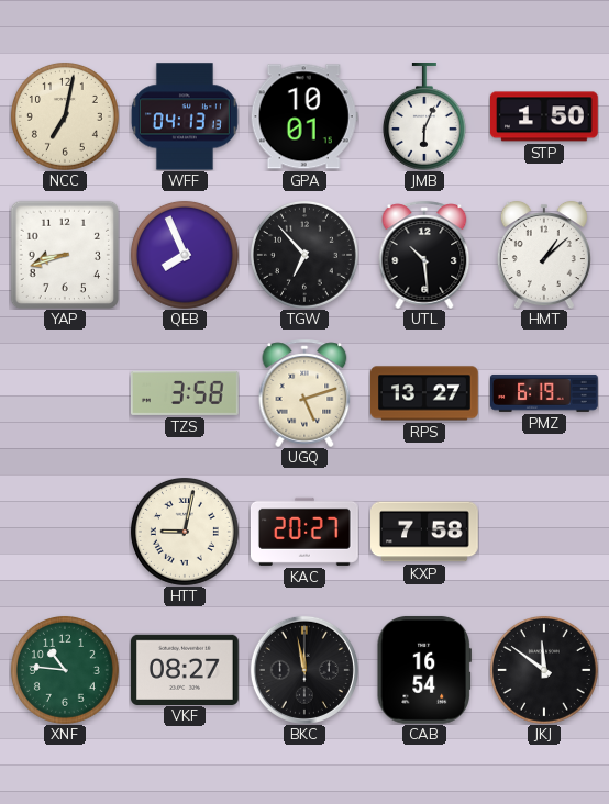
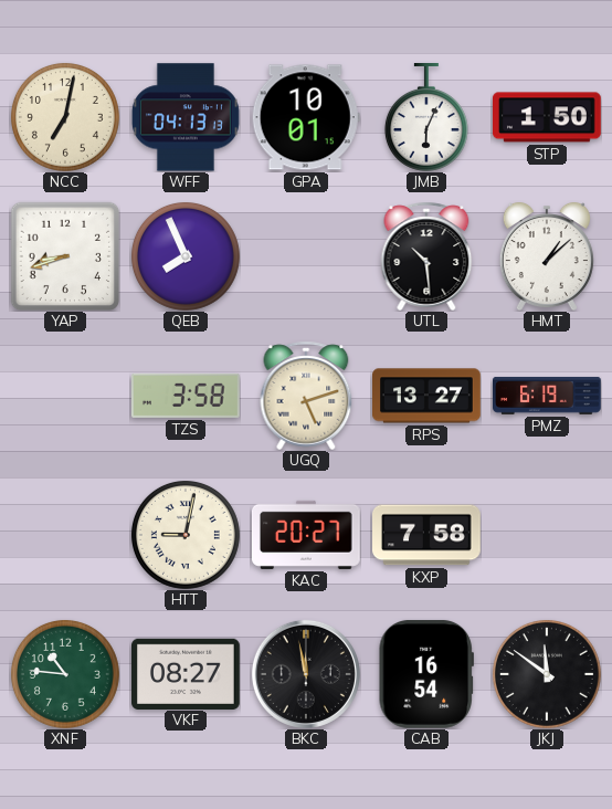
TGW: 6:53 -> none (304, 255)
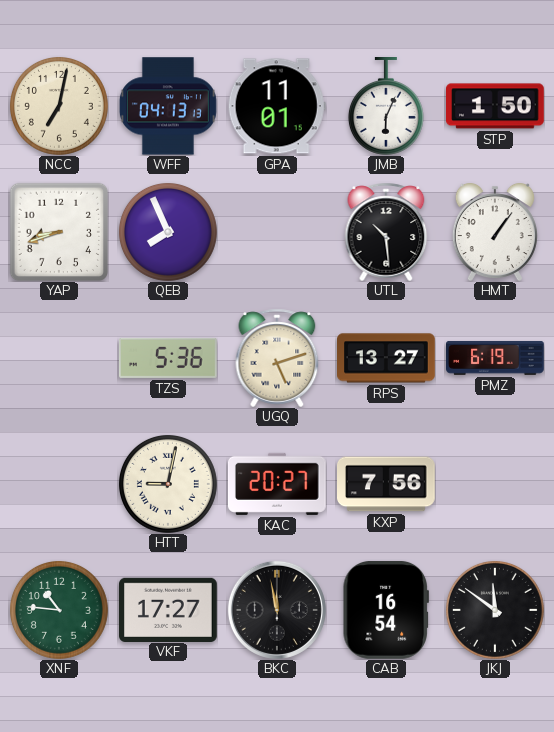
GPA: 10:01 -> 11:01 (277, 106)
HMT: 1:08 -> 1:06 (495, 232)
TZS: 3:58 -> 5:36 (168, 358)
KXP: 7:58 -> 7:56 (387, 484)
VKF: 08:27 -> 17:27 (169, 609)
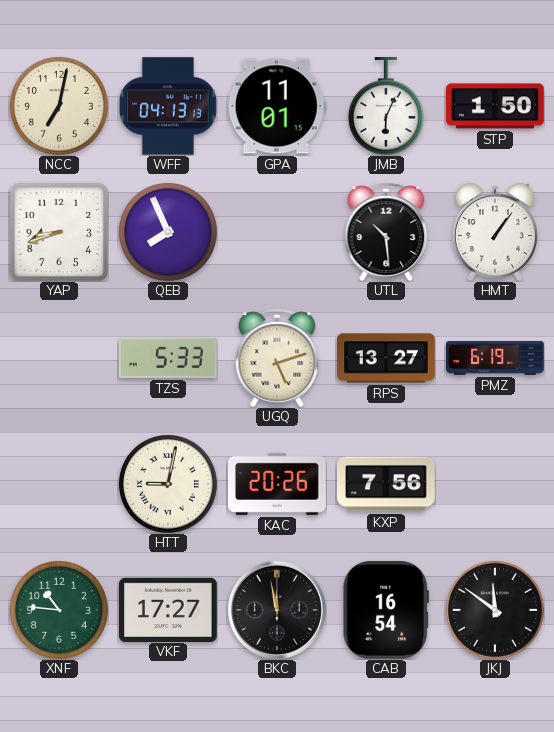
TZS: 5:36 -> 5:33 (168, 358)
KAC: 20:27 -> 20:26 (277, 484)
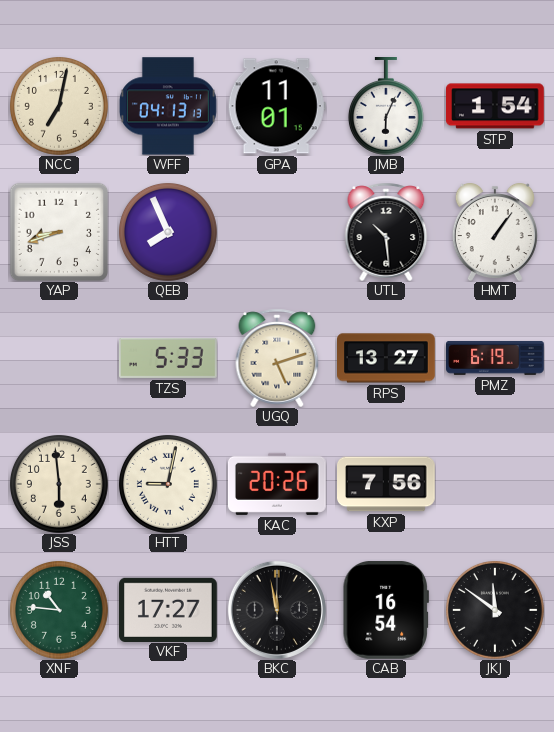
STP: 1:50 -> 1:54 (496, 106)
JSS: none -> 5:59 (59, 484)
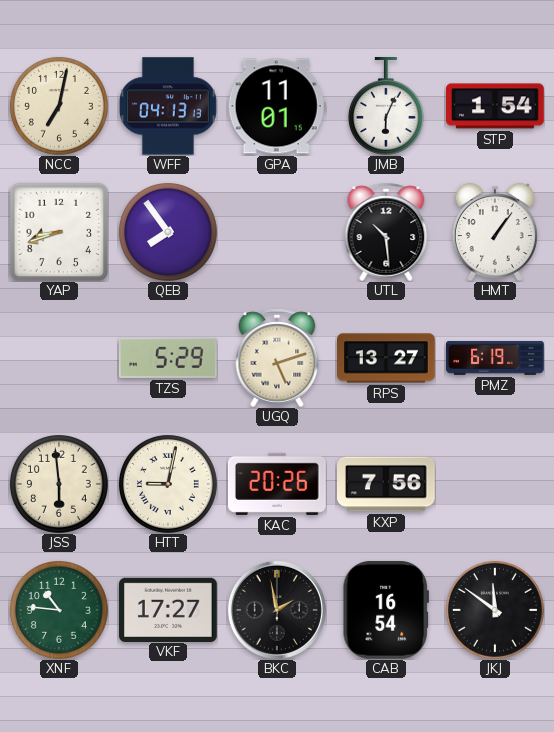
QEB: 7:56 -> 7:54 (168, 232)
TZS: 5:33 -> 5:29 (168, 358)
BKC: 11:58 -> 1:58 (277, 610)
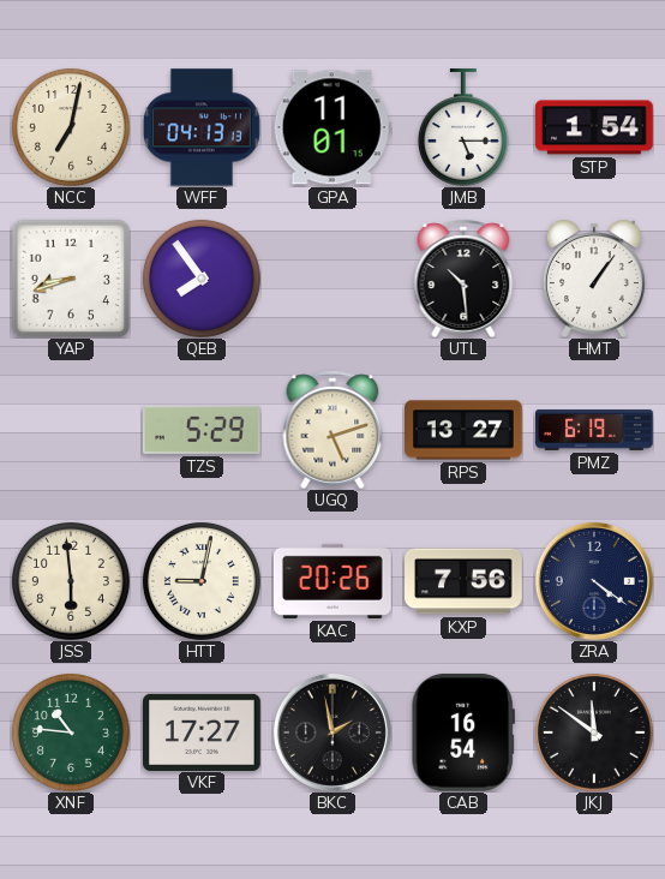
JMB: 6:04 -> 5:15 (463, 128)
ZRA: none -> 4:21 (594, 581)
